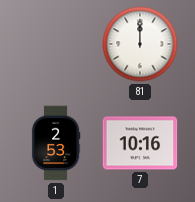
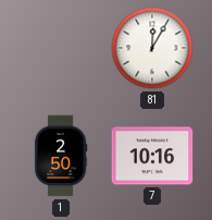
81: 12:00 -> 12:05 (152, 48)
1: 2:53 -> 2:50 (61, 156)
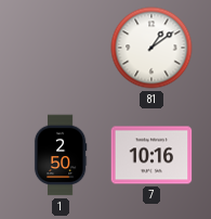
81: 12:05 -> 1:09 (151, 48)
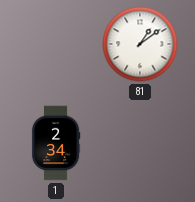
1: 2:50 -> 2:34 (56, 143)
7: 10:16 -> none (151, 155)
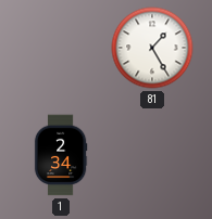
81: 1:09 -> 1:25 (152, 48)
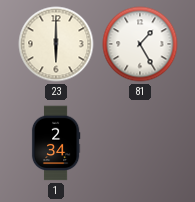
23: none -> 6:00 (56, 44)
